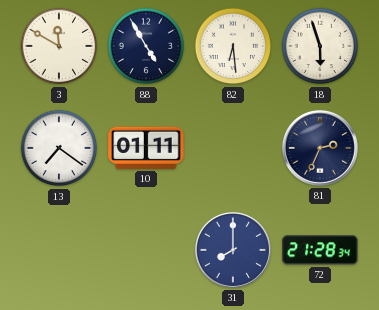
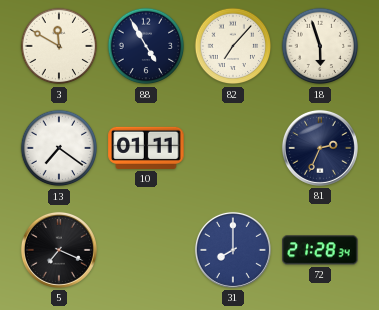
82: 6:29 -> 7:07 (233, 46)
5: none -> 7:19 (59, 250)
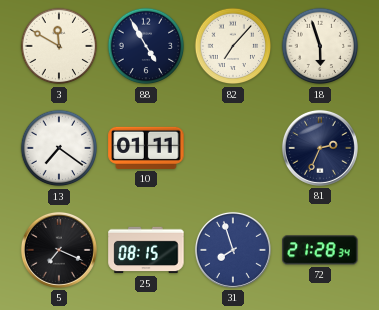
25: none -> 08:15 (146, 250)
31: 8:00 -> 7:57 (233, 250)
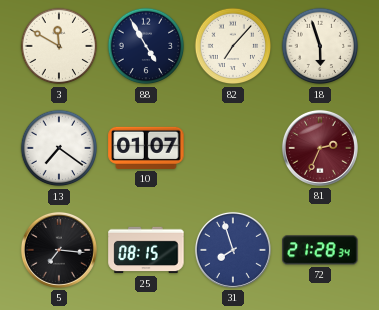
10: 01:11 -> 01:07 (146, 148)
81 dial: navy -> burgundy (320, 148)
5: 7:19 -> 7:16 (59, 250)
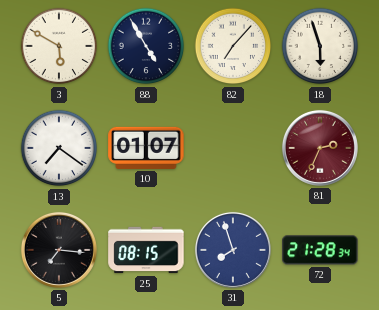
3: 11:50 -> 5:50 (59, 46)
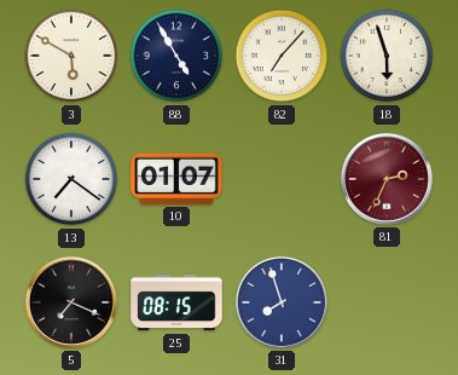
5: 7:16 -> 7:19 (71, 302)
72: 21:28 -> none (320, 250)
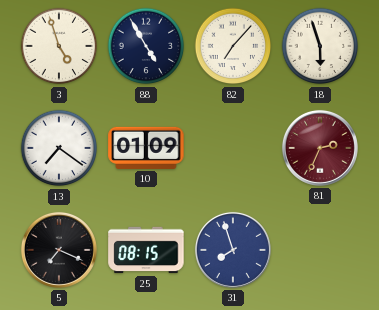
3: 5:50 -> 4:57 (59, 46)
10: 01:07 -> 01:09 (146, 148)
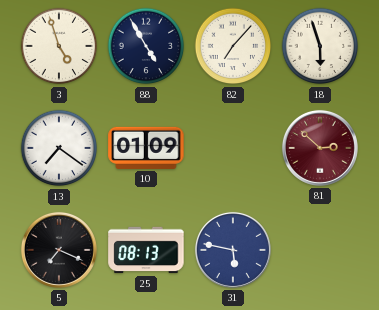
81: 2:34 -> 2:52 (320, 148)
25: 08:15 -> 08:13 (146, 250)
31: 7:57 -> 5:47 (233, 250)
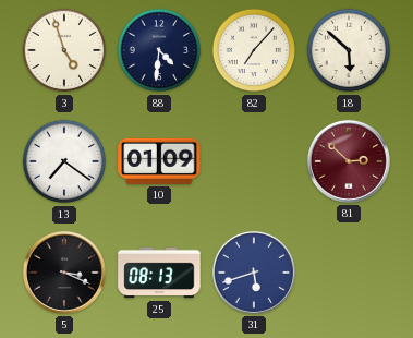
88: 4:55 -> 4:31 (159, 50)
18: 5:57 -> 5:52 (349, 50)
5: 7:19 -> 3:19 (64, 273)
31: 5:47 -> 5:42 (254, 273)
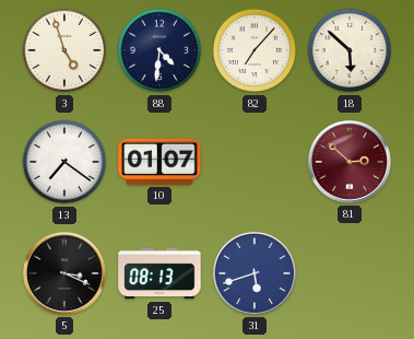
10: 01:09 -> 01:07 (159, 162)
